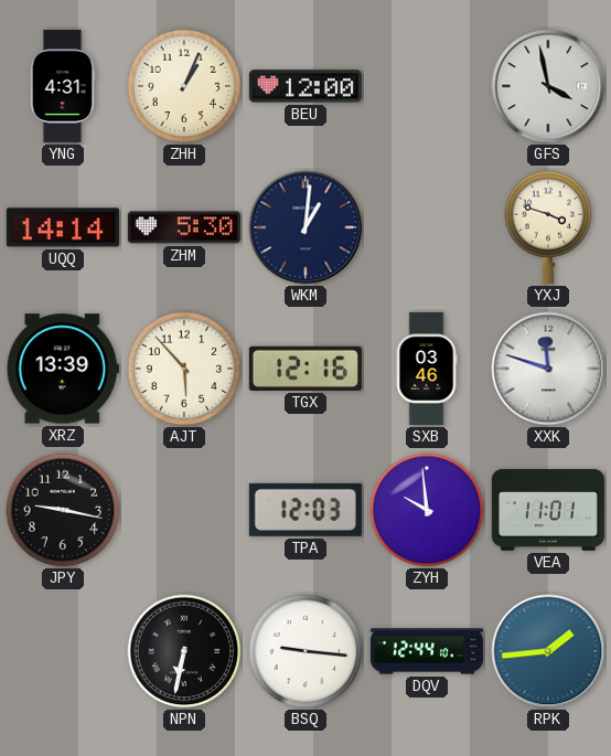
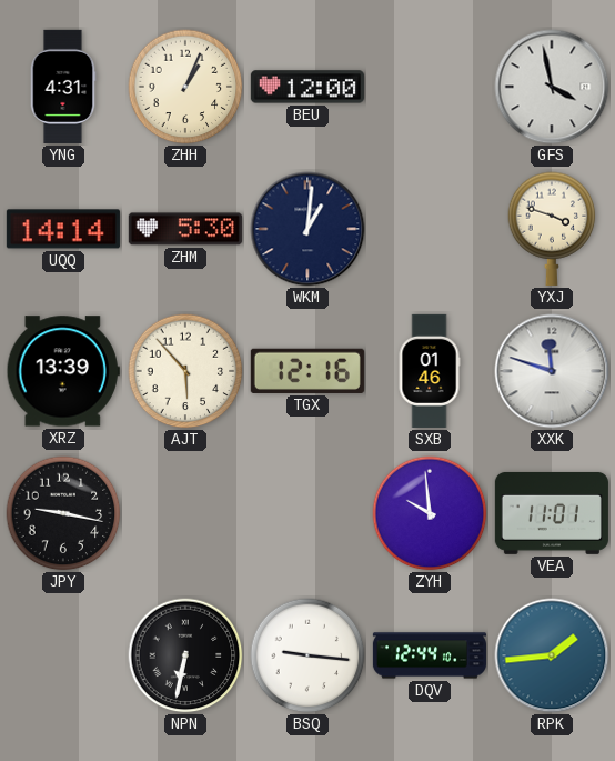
SXB: 03:46 -> 01:46 (430, 371)
TPA: 12:03 -> none (305, 510)
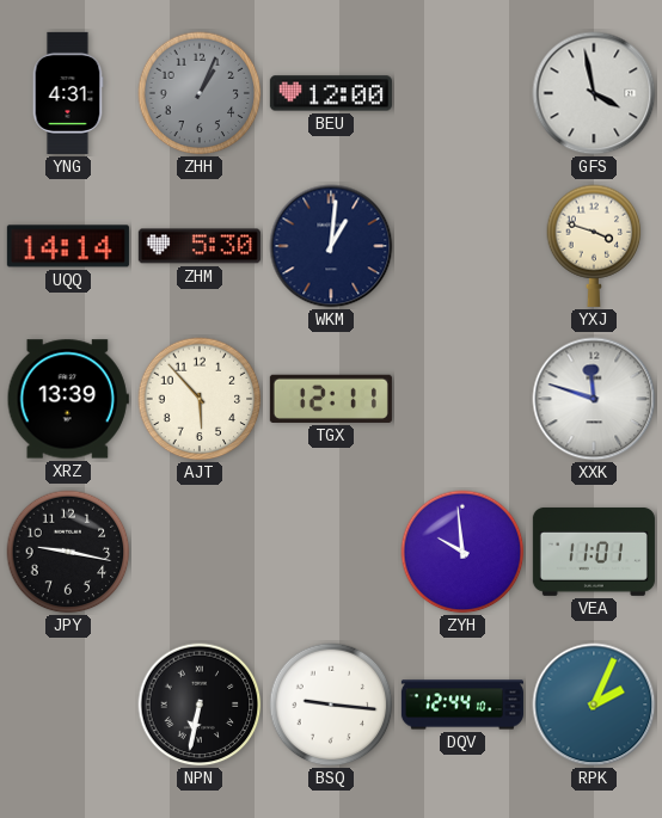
ZHH dial: cream -> grey (200, 93)
TGX: 12:16 -> 12:11 (331, 399)
SXB: 01:46 -> none (430, 371)
RPK: 1:44 -> 2:04 (594, 705)
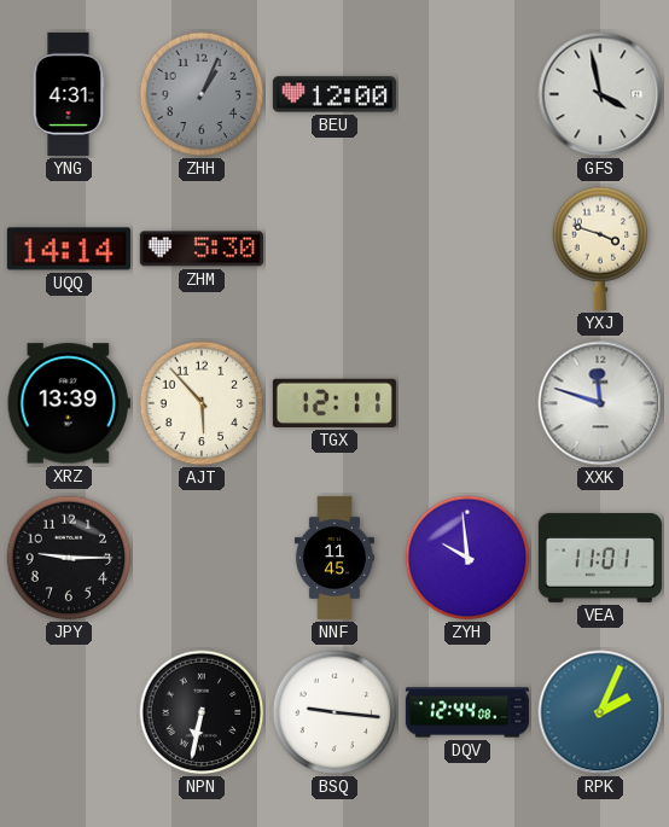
WKM: 1:01 -> none (331, 246)
JPY: 9:17 -> 9:15 (69, 558)
NNF: none -> 11:45 (334, 558)
DQV: 12:44:10 -> 12:44:08 (467, 712)
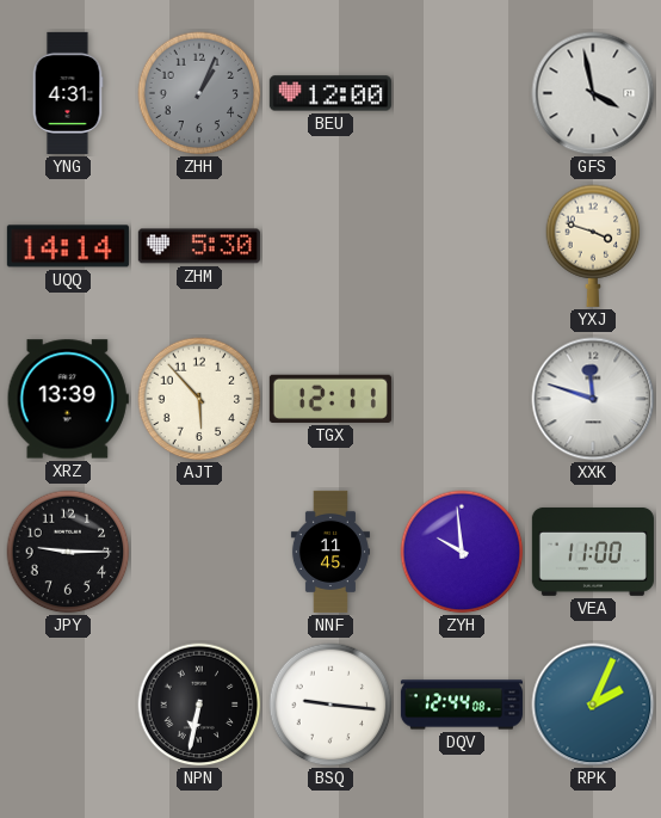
VEA: 11:01 -> 11:00 (593, 552)
